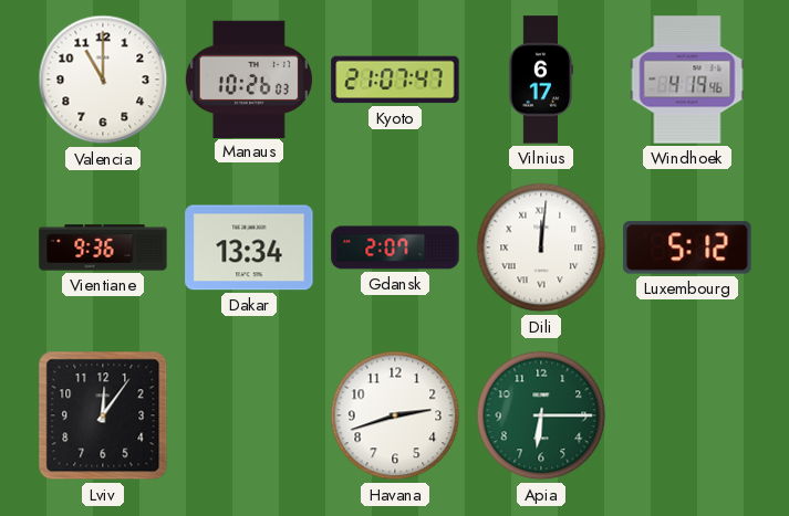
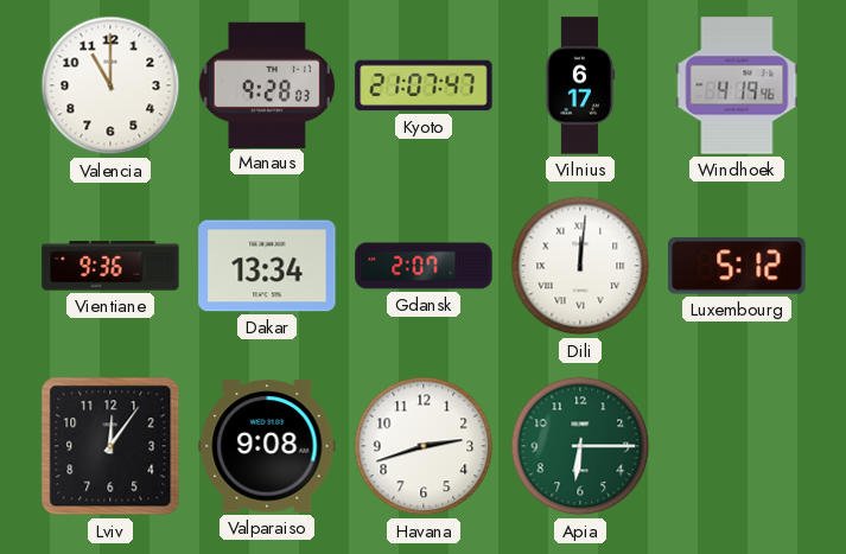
Manaus: 10:26 -> 9:28 (267, 84)
Valparaiso: none -> 9:08 (267, 446)
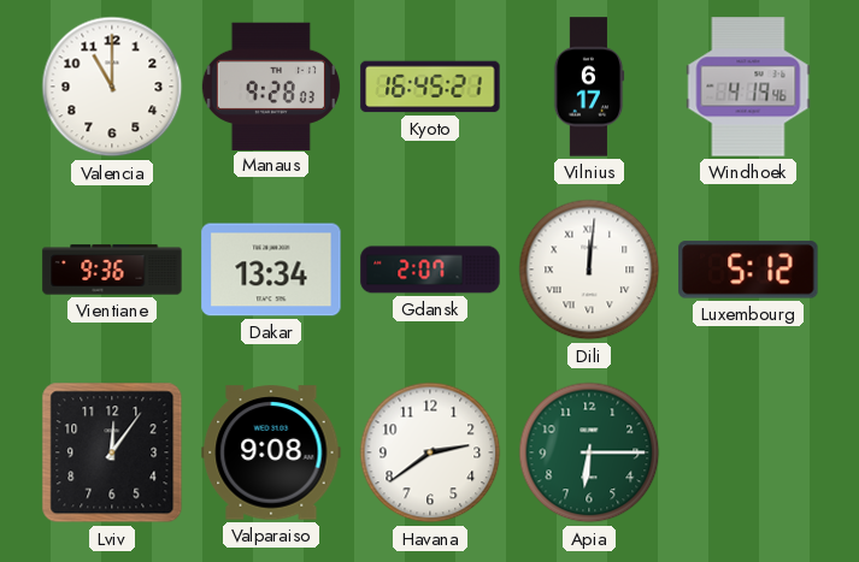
Kyoto: 21:07 -> 16:45 (430, 87)
Havana: 2:42 -> 2:39 (430, 452)
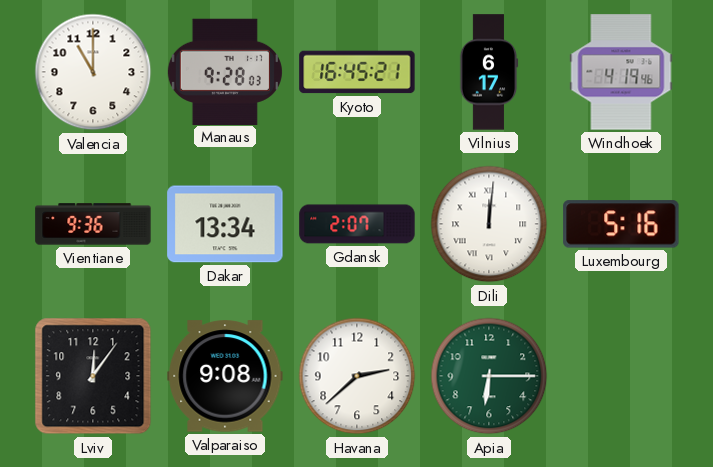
Luxembourg: 5:12 -> 5:16 (621, 224)
Havana: 2:39 -> 2:38 (357, 376)
